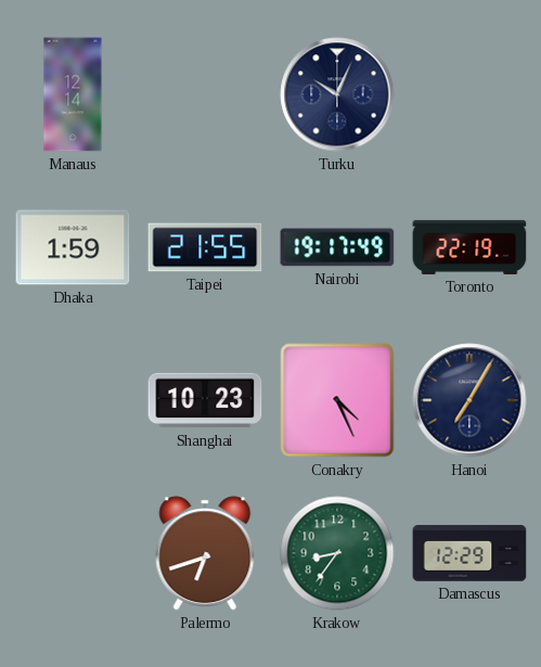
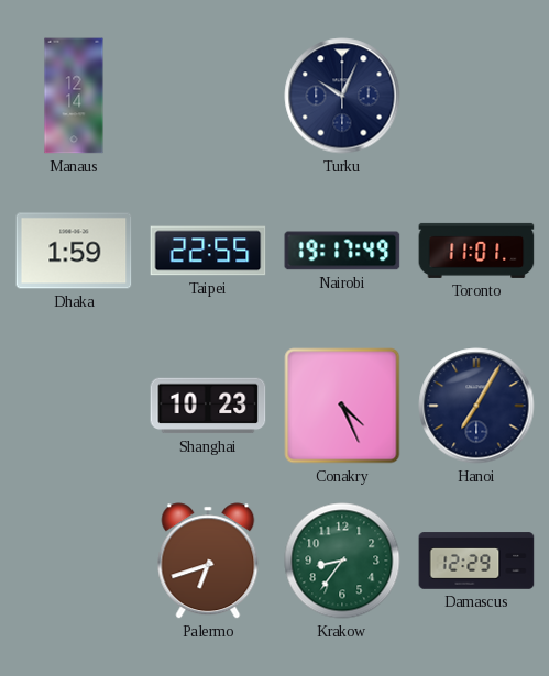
Taipei: 21:55 -> 22:55 (208, 251)
Toronto: 22:19 -> 11:01 (476, 251)
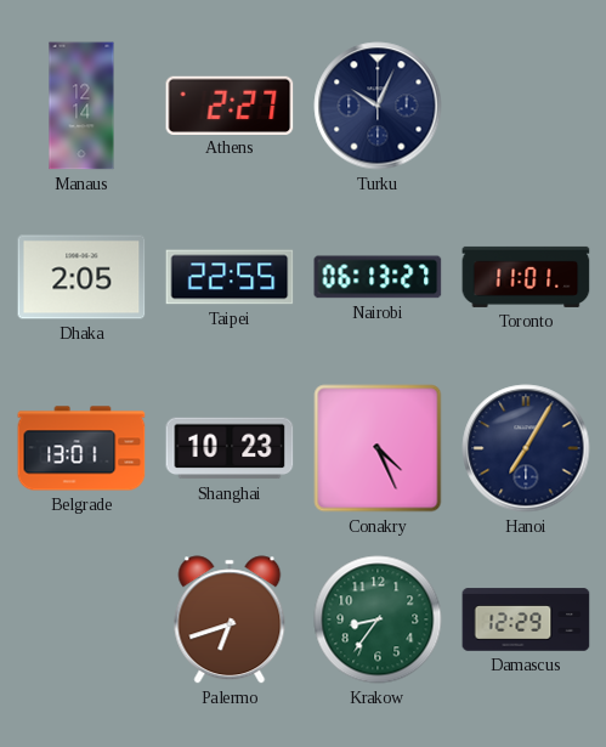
Athens: none -> 2:27 (230, 104)
Dhaka: 1:59 -> 2:05 (81, 277)
Nairobi: 19:17 -> 06:13 (378, 277)
Belgrade: none -> 13:01 (81, 448)
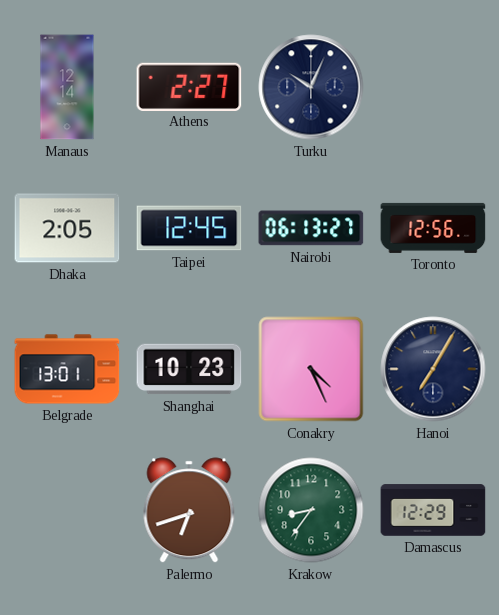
Taipei: 22:55 -> 12:45 (189, 228)
Toronto: 11:01 -> 12:56 (433, 228)
